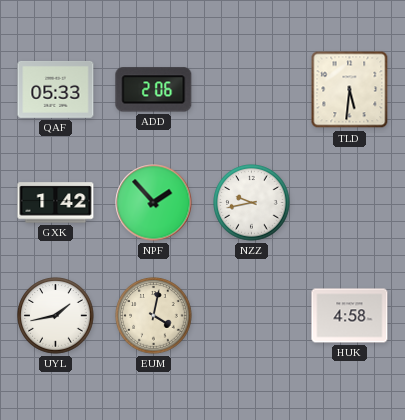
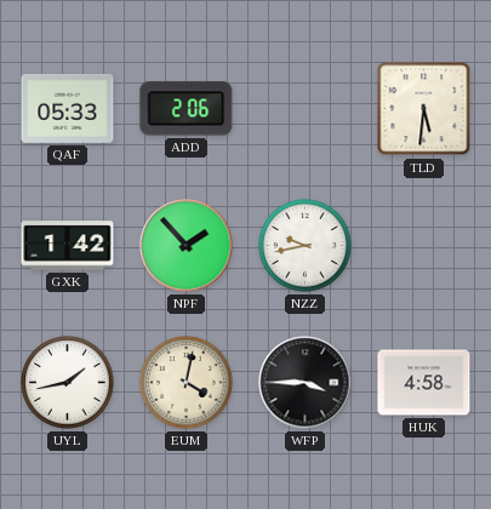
WFP: none -> 3:45 (306, 383)
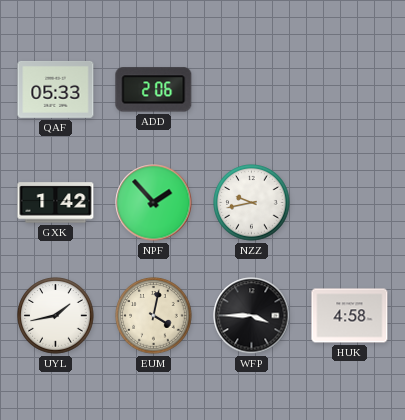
TLD: 5:31 -> none (424, 109)
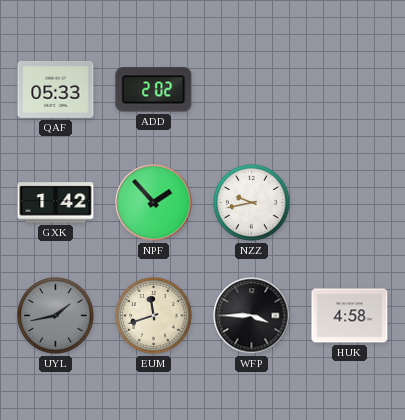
ADD: 2:06 -> 2:02 (154, 90)
UYL dial: white -> grey (56, 316)
EUM: 4:02 -> 11:42 (154, 316)
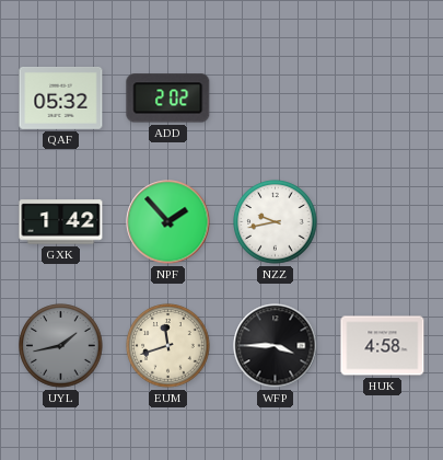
QAF: 05:33 -> 05:32 (61, 97)
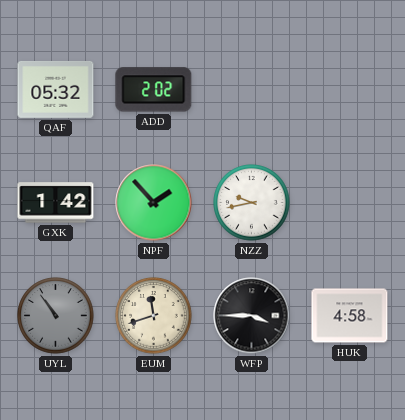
UYL: 1:43 -> 10:54 (56, 316)
